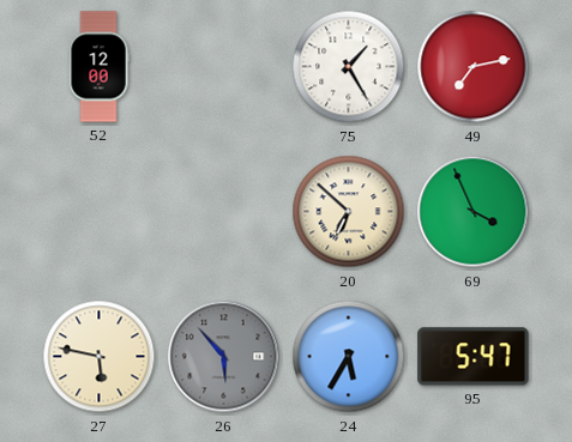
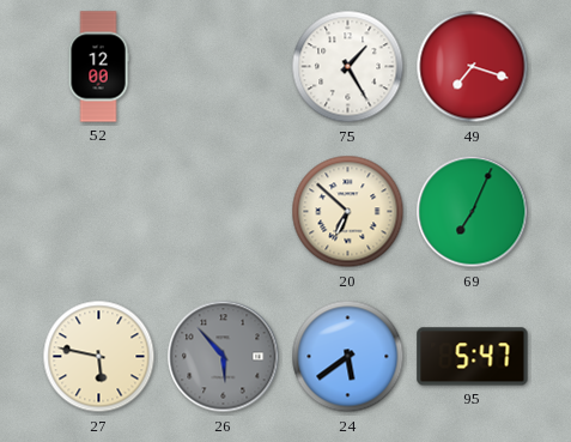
49: 7:13 -> 7:18 (473, 67)
69: 3:56 -> 7:04 (473, 212)
24: 5:35 -> 5:39 (348, 357)
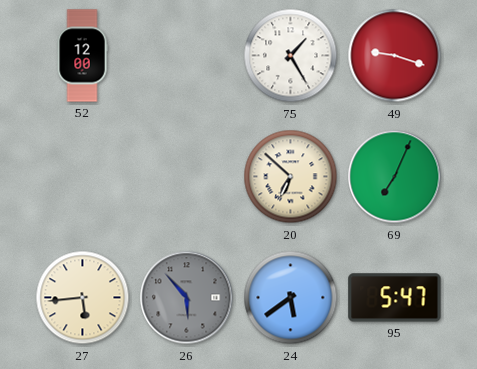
49: 7:18 -> 9:18 (395, 56)
27: 5:47 -> 5:44 (83, 298)
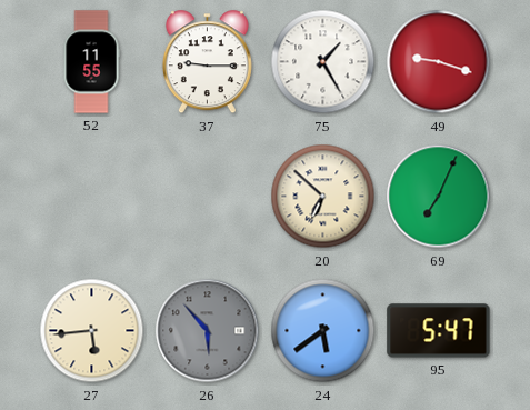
52: 12:00 -> 11:55 (91, 62)
37: none -> 9:15 (207, 62)
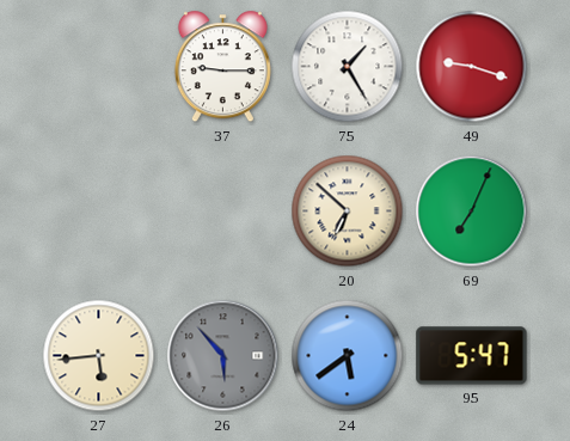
52: 11:55 -> none (91, 62)
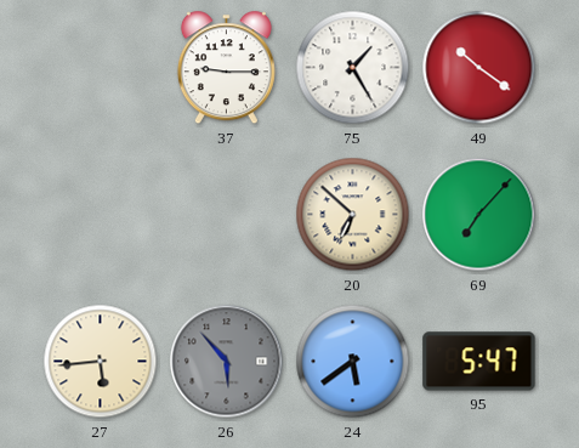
49: 9:18 -> 10:21 (479, 68)
69: 7:04 -> 7:07 (479, 215)
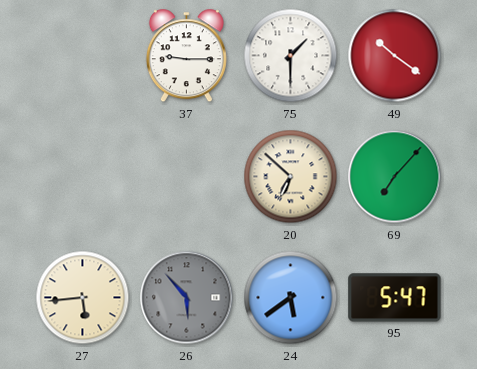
75: 1:25 -> 1:30 (291, 56)
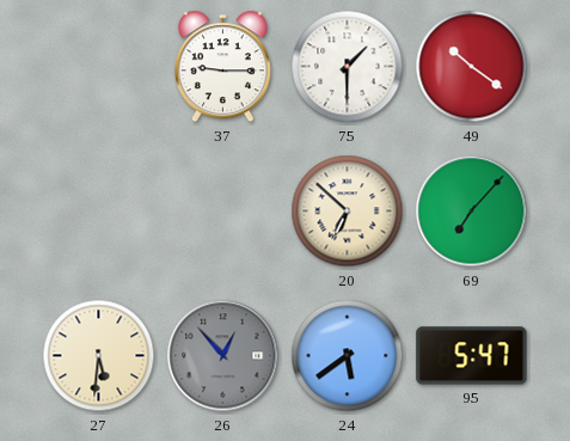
27: 5:44 -> 5:31 (99, 356)
26: 5:53 -> 12:53 (223, 356)
